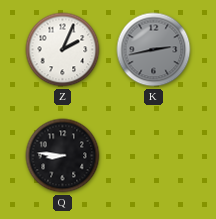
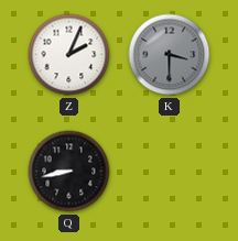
K: 2:43 -> 3:30 (170, 55)
Q: 8:46 -> 8:43 (69, 172)
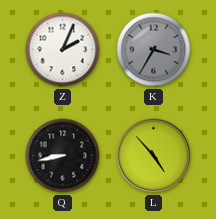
K: 3:30 -> 3:35 (154, 50)
L: none -> 4:53 (154, 156)
